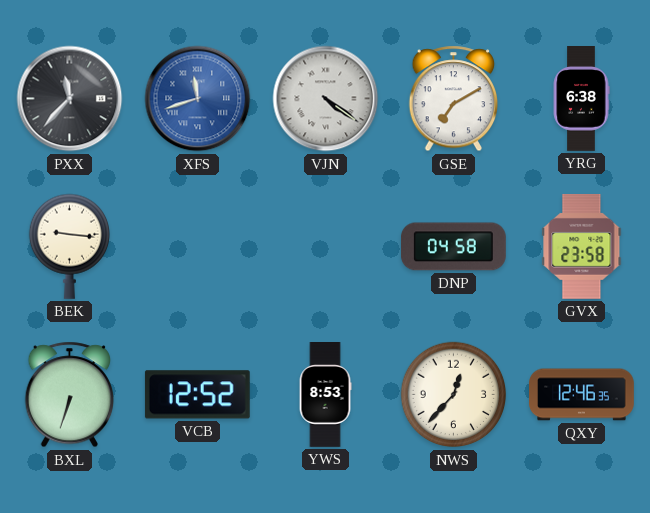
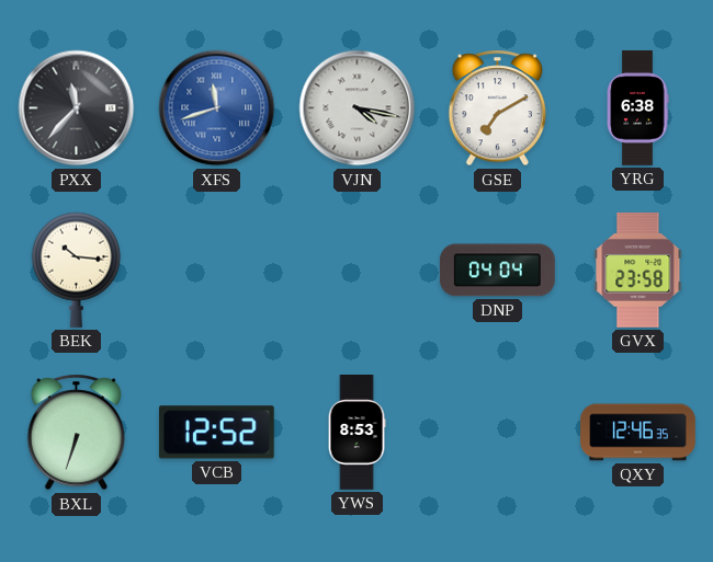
VJN: 4:21 -> 4:17 (358, 108)
BEK: 9:16 -> 10:16 (76, 269)
DNP: 04:58 -> 04:04 (497, 271)
NWS: 12:37 -> none (454, 395)
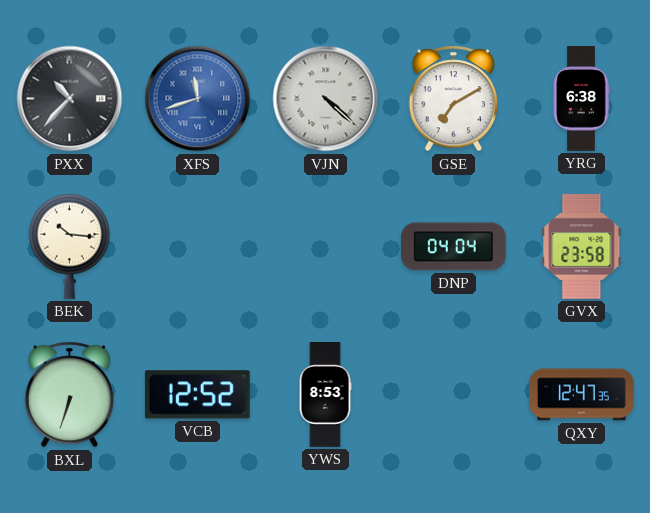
PXX: 11:37 -> 10:37 (70, 99)
VJN: 4:17 -> 4:22 (326, 99)
QXY: 12:46 -> 12:47 (582, 395)
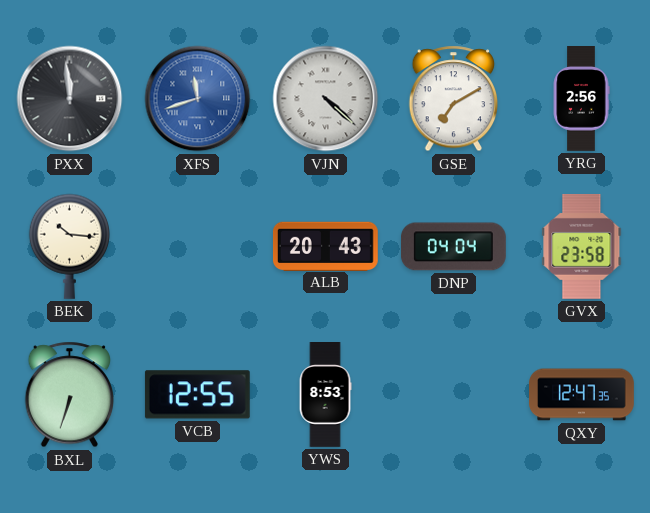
PXX: 10:37 -> 11:59 (70, 99)
YRG: 6:38 -> 2:56 (581, 99)
ALB: none -> 20:43 (325, 246)
VCB: 12:52 -> 12:55 (197, 395)
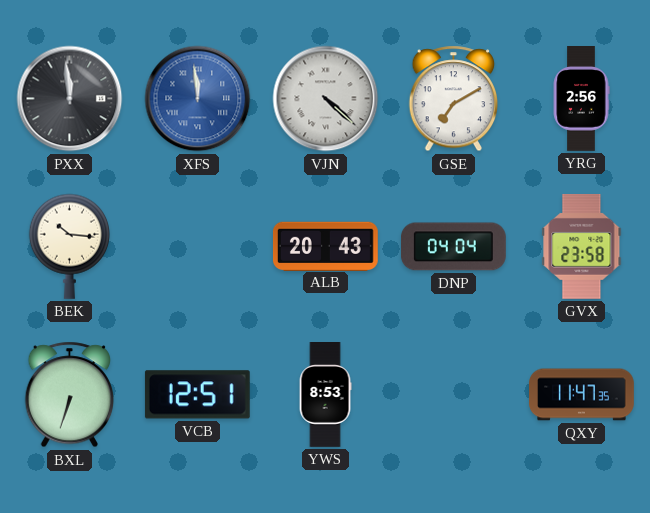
XFS: 11:42 -> 11:59 (198, 99)
VCB: 12:55 -> 12:51 (197, 395)
QXY: 12:47 -> 11:47 (582, 395)
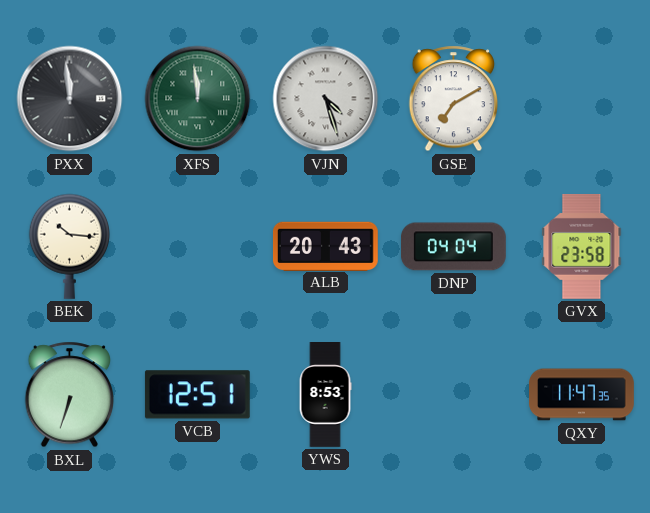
XFS dial: blue -> green (198, 99)
VJN: 4:22 -> 4:27 (326, 99)
YRG: 2:56 -> none (581, 99)
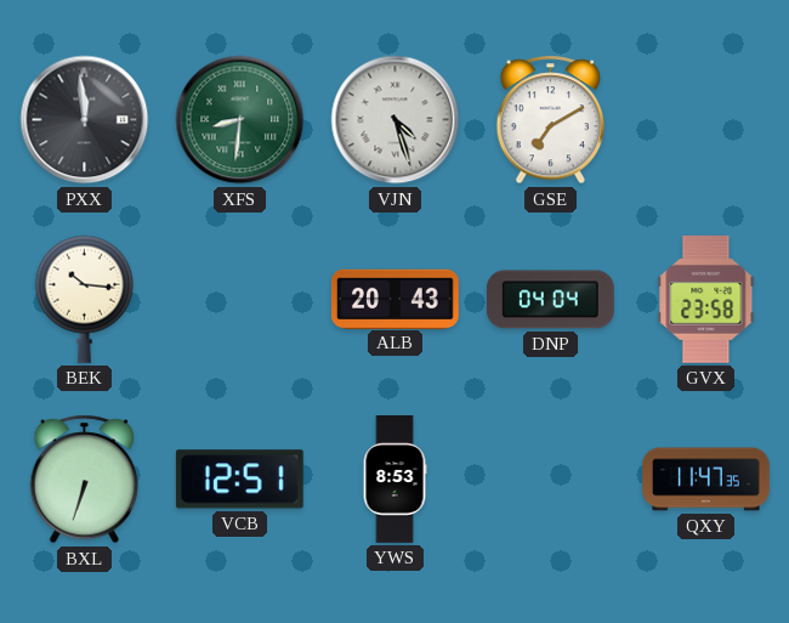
XFS: 11:59 -> 8:31 (240, 120)
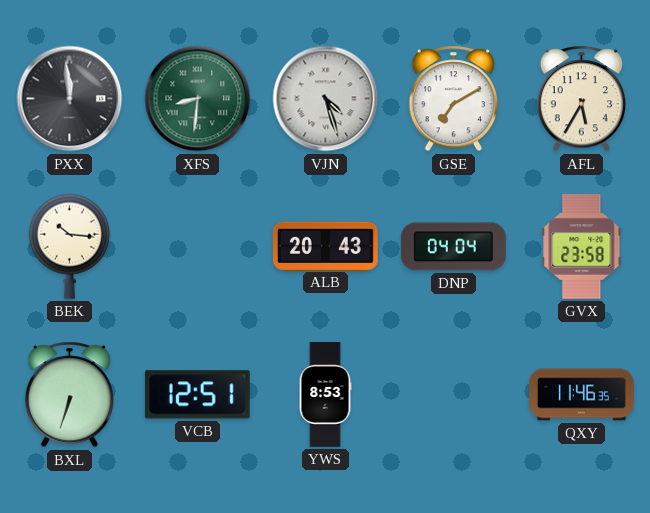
AFL: none -> 5:35 (582, 99)
QXY: 11:47 -> 11:46 (582, 395)
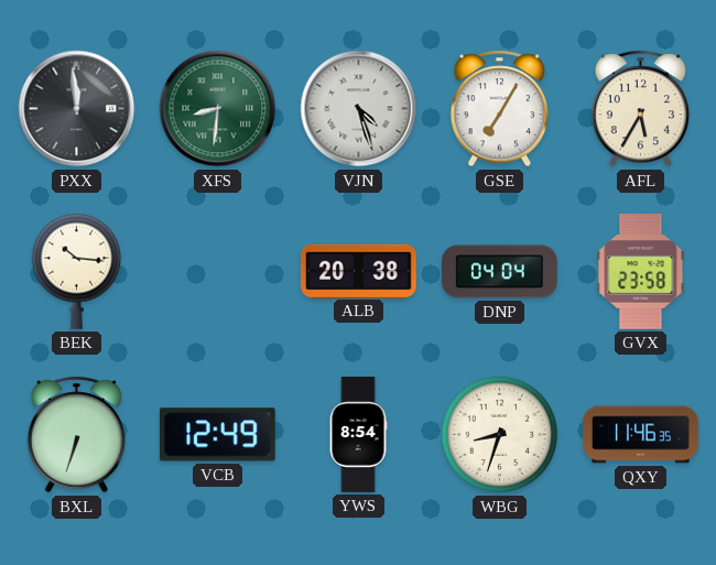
GSE: 7:10 -> 7:05 (500, 109)
ALB: 20:43 -> 20:38 (358, 271)
VCB: 12:51 -> 12:49 (217, 435)
YWS: 8:53 -> 8:54 (358, 435)
WBG: none -> 8:33 (500, 435)
